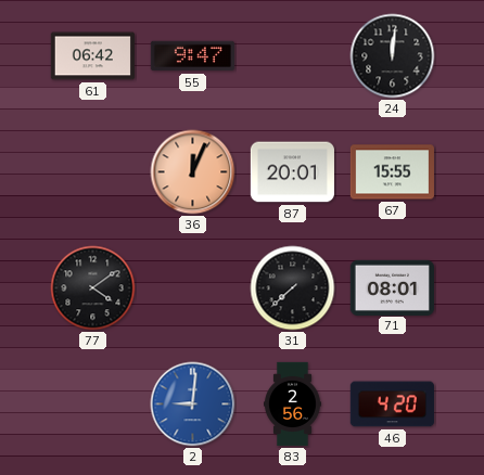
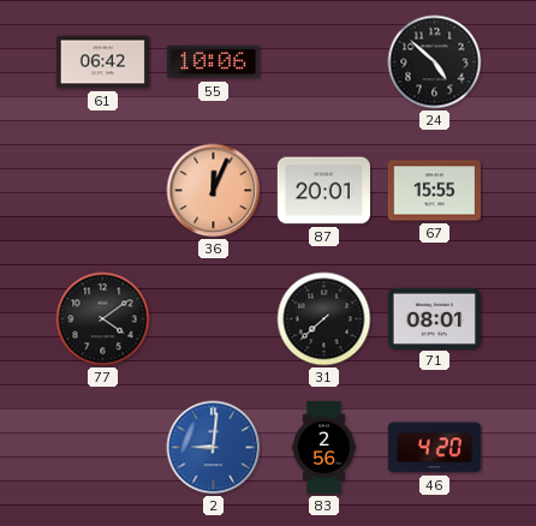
55: 9:47 -> 10:06 (213, 62)
24: 12:01 -> 4:52 (435, 62)
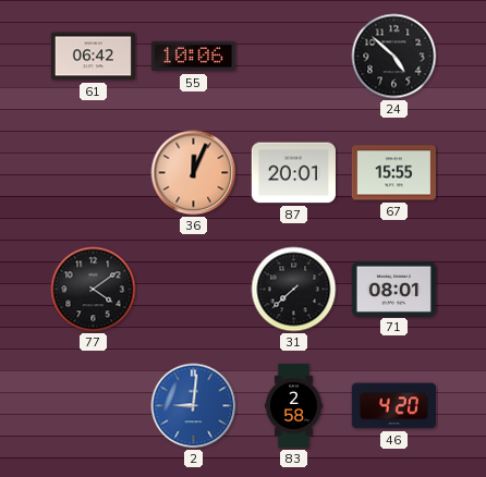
83: 2:56 -> 2:58 (293, 406)
